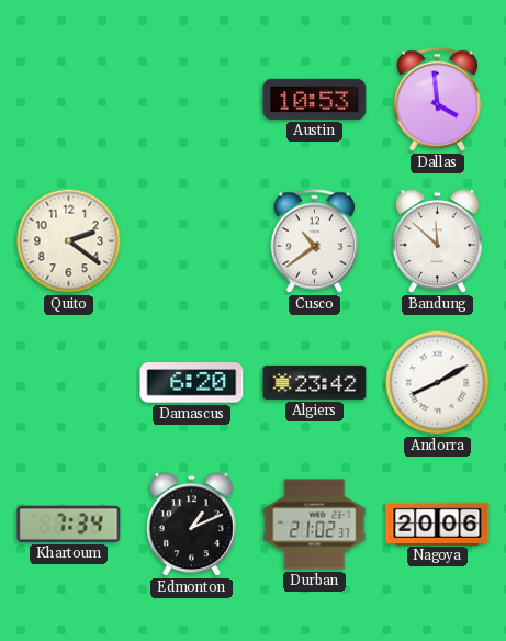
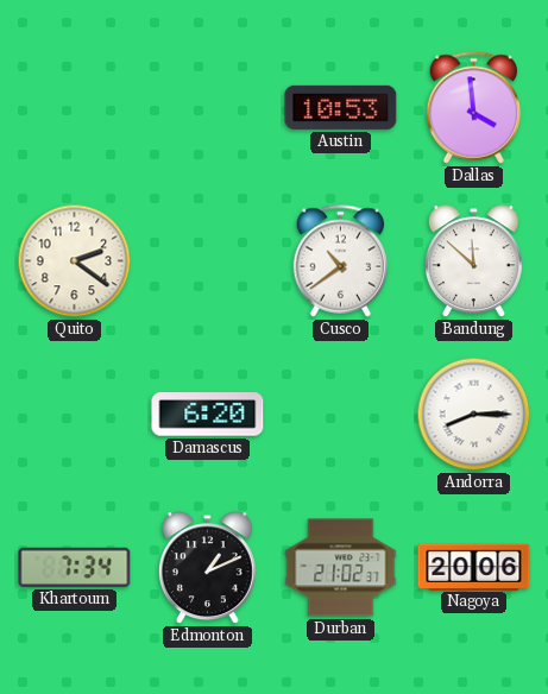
Algiers: 23:42 -> none (315, 382)
Andorra: 8:10 -> 8:15 (474, 415)
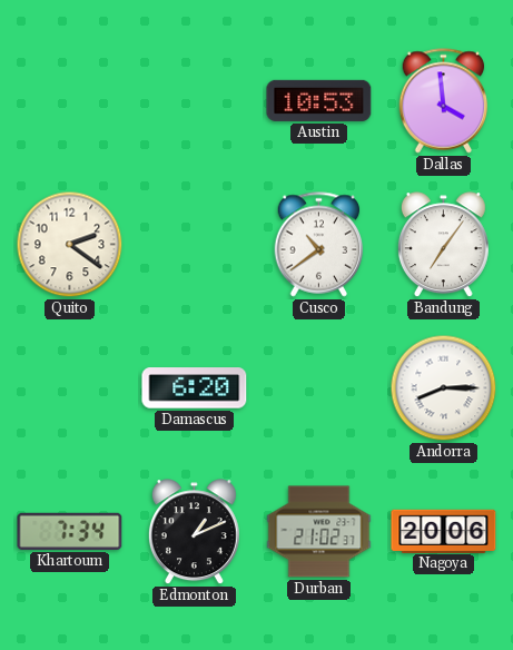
Bandung: 11:52 -> 7:06 (443, 245)
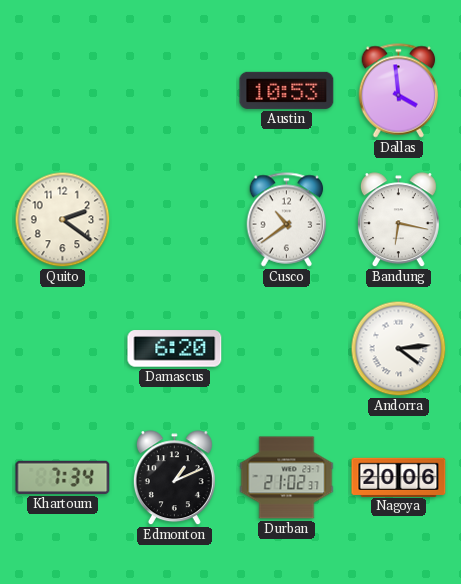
Bandung: 7:06 -> 6:17 (398, 220)
Andorra: 8:15 -> 4:14 (399, 349)
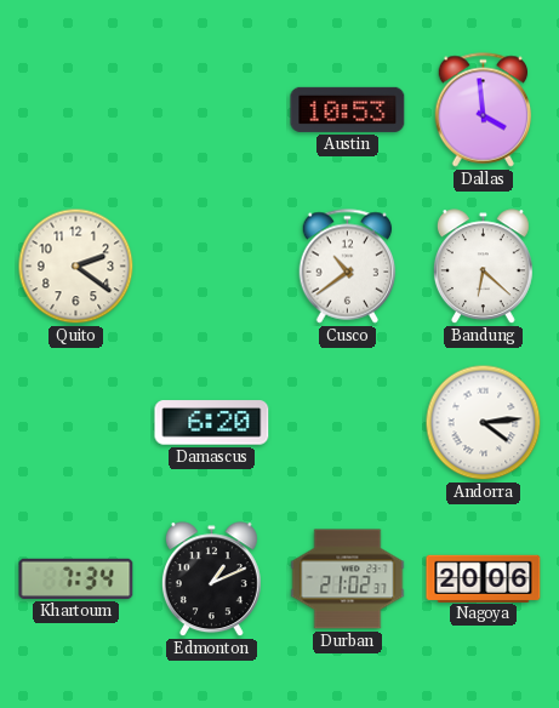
Bandung: 6:17 -> 6:22 (483, 267)
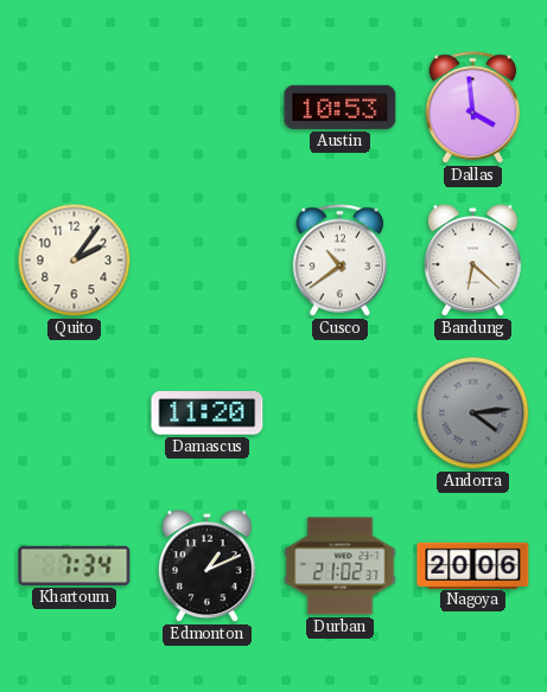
Quito: 2:21 -> 2:06 (75, 261)
Damascus: 6:20 -> 11:20 (208, 414)
Andorra dial: white -> grey (473, 414)
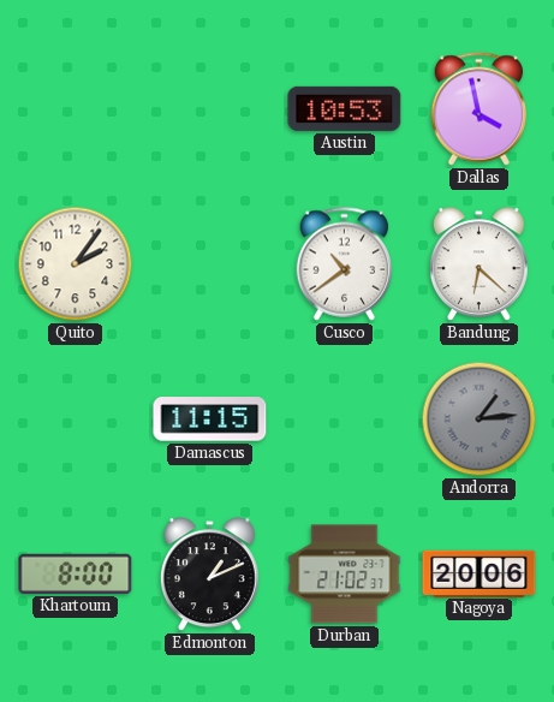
Dallas: 3:59 -> 3:58 (479, 109)
Damascus: 11:20 -> 11:15 (210, 420)
Andorra: 4:14 -> 1:14 (479, 420)
Khartoum: 7:34 -> 8:00 (76, 573)
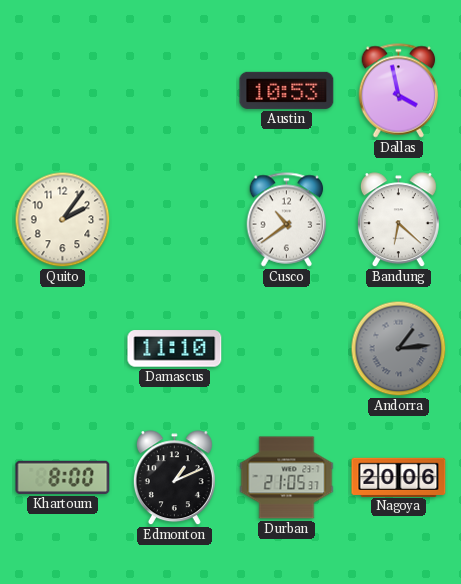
Damascus: 11:15 -> 11:10 (175, 349)
Durban: 21:02 -> 21:05 (287, 478)
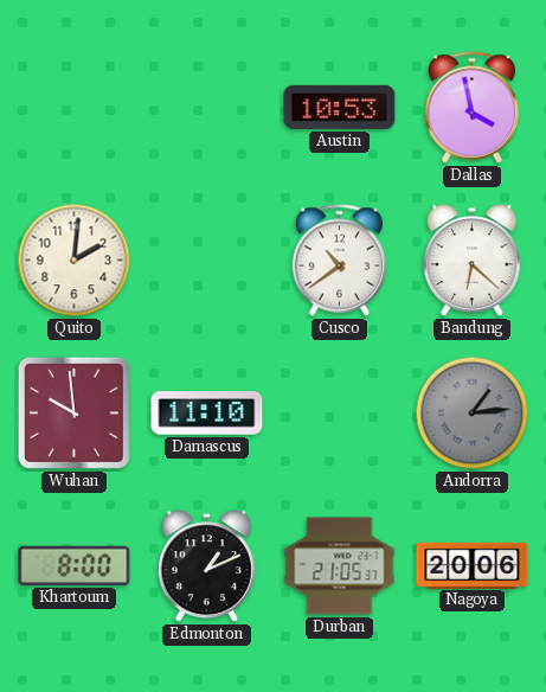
Quito: 2:06 -> 2:01 (75, 261)
Wuhan: none -> 9:59 (73, 412)
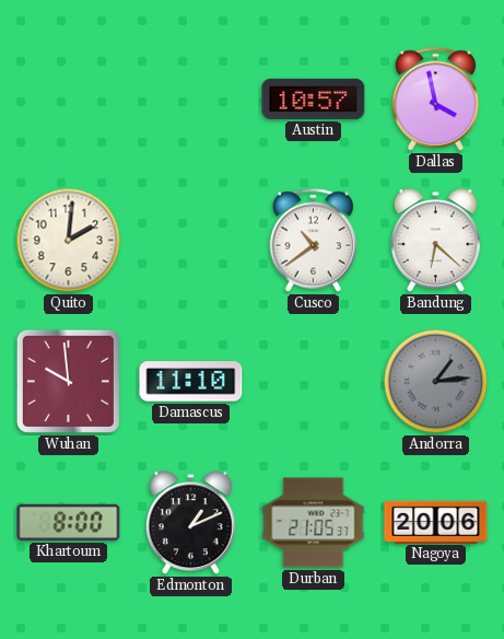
Austin: 10:53 -> 10:57 (314, 98)
